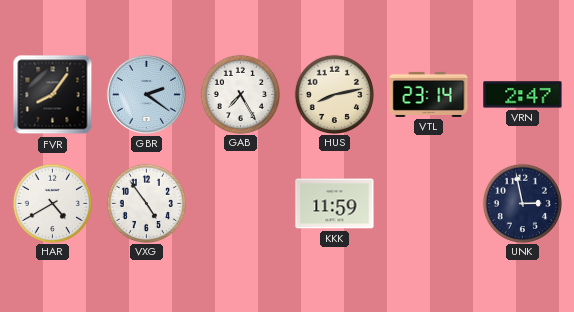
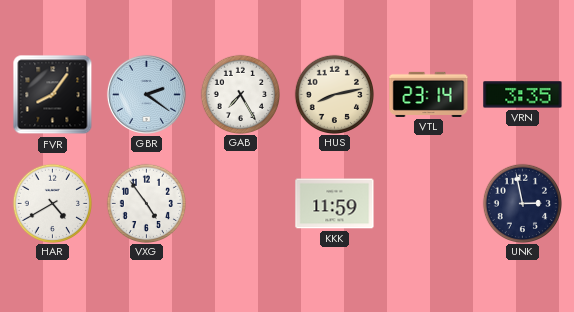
VRN: 2:47 -> 3:35 (523, 95)
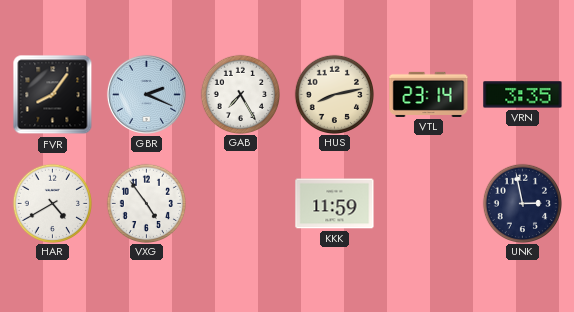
GBR: 2:21 -> 2:19 (146, 94)
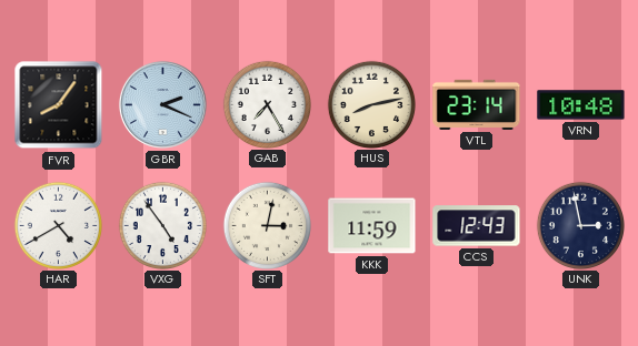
VRN: 3:35 -> 10:48 (581, 105)
SFT: none -> 3:02 (267, 225)
CCS: none -> 12:43 (477, 226)
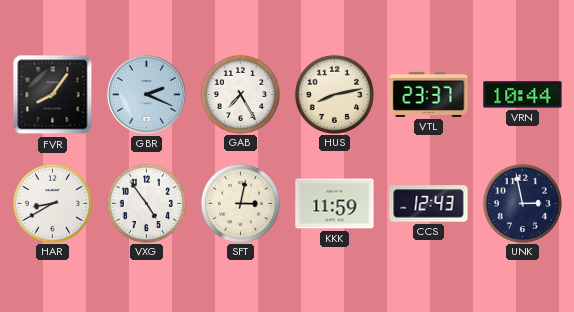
VTL: 23:14 -> 23:37 (429, 94)
VRN: 10:48 -> 10:44 (523, 95)
HAR: 4:40 -> 8:40 (52, 203)
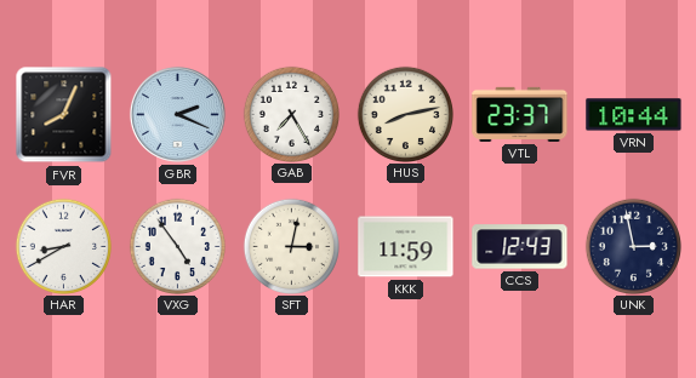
FVR: 8:06 -> 8:04 (64, 115)
